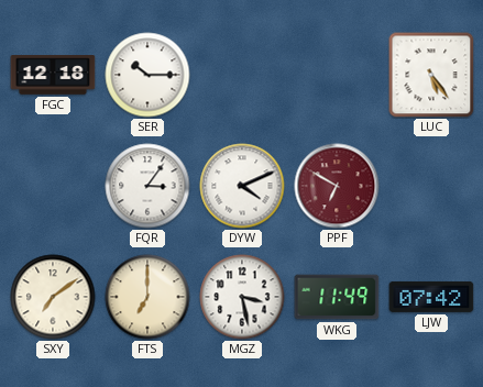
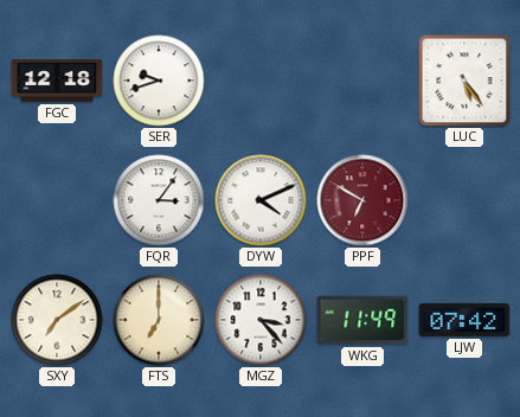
SER: 10:15 -> 9:42 (159, 81)
MGZ: 3:28 -> 3:23 (261, 320)
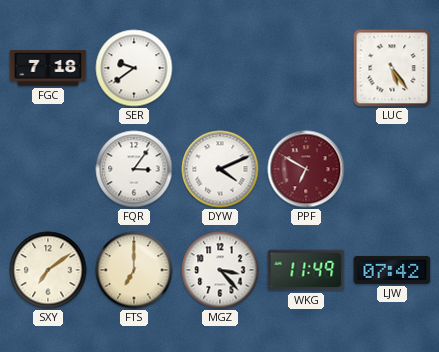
FGC: 12:18 -> 7:18 (48, 68)
SER: 9:42 -> 9:39 (134, 68)
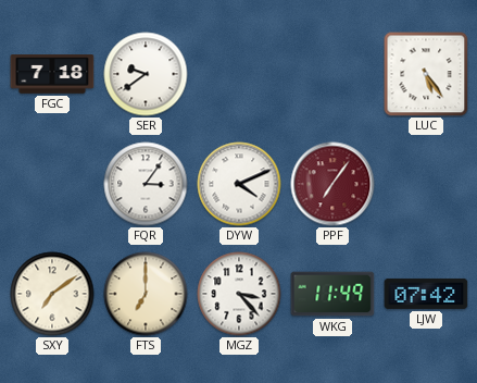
PPF: 6:50 -> 7:06 (332, 184)
